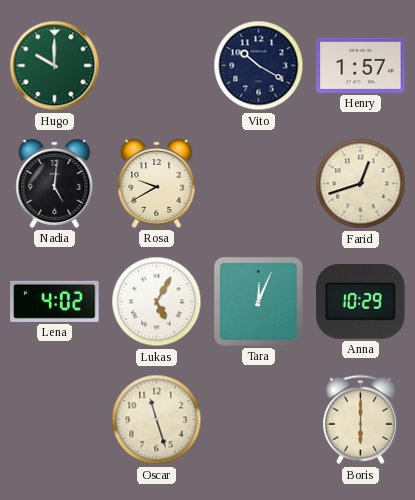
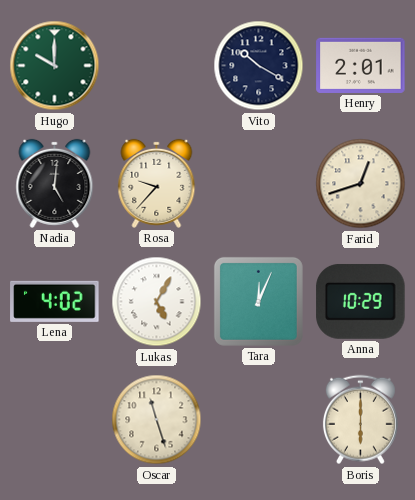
Henry: 1:57 -> 2:01 (361, 65)
Rosa: 9:40 -> 9:37 (157, 183)
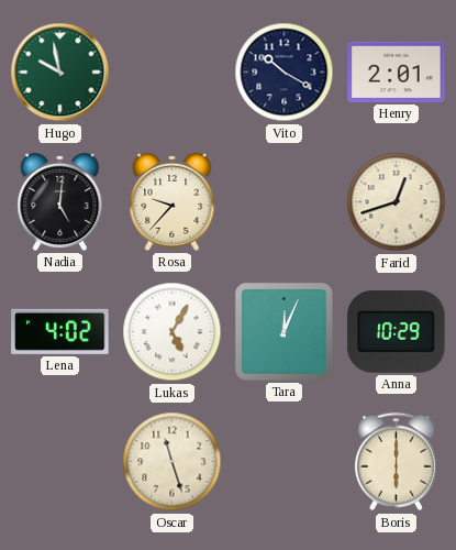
Hugo: 10:00 -> 9:58 (60, 73)
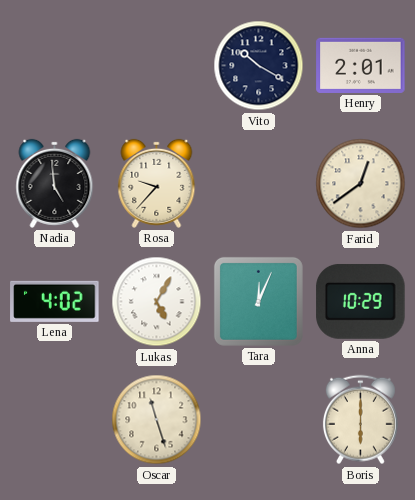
Hugo: 9:58 -> none (60, 73)
Nadia: 5:01 -> 4:59 (55, 183)
Farid: 12:42 -> 12:39 (361, 184)
